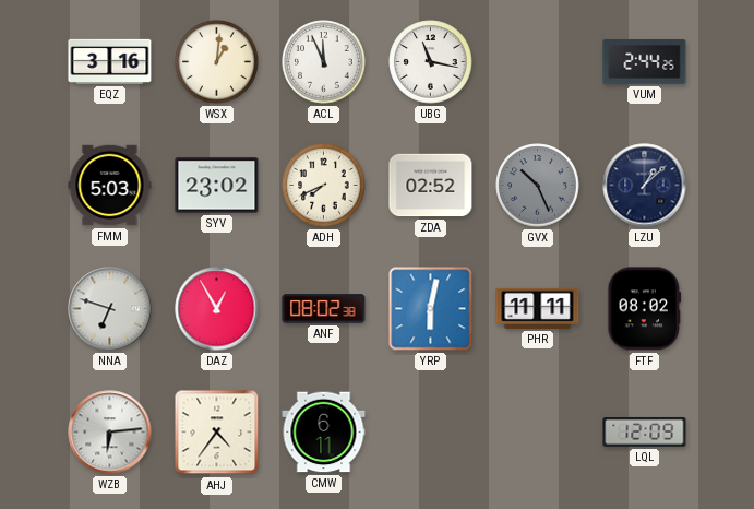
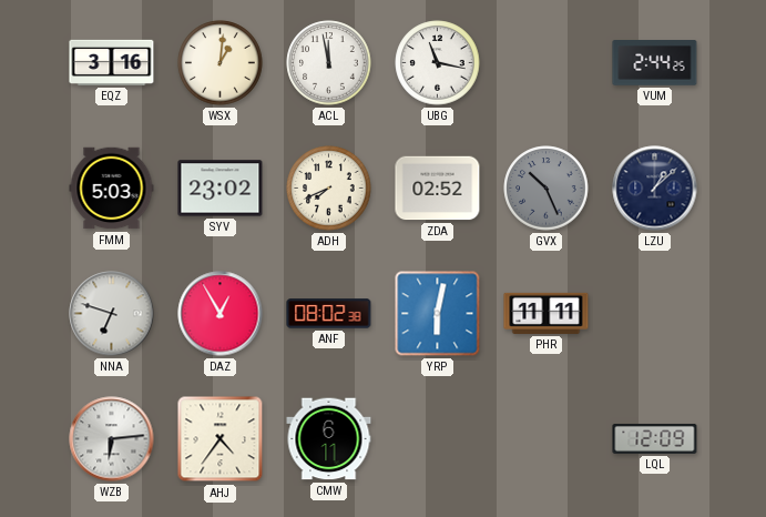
ACL: 11:56 -> 11:58 (329, 63)
FTF: 08:02 -> none (645, 309)
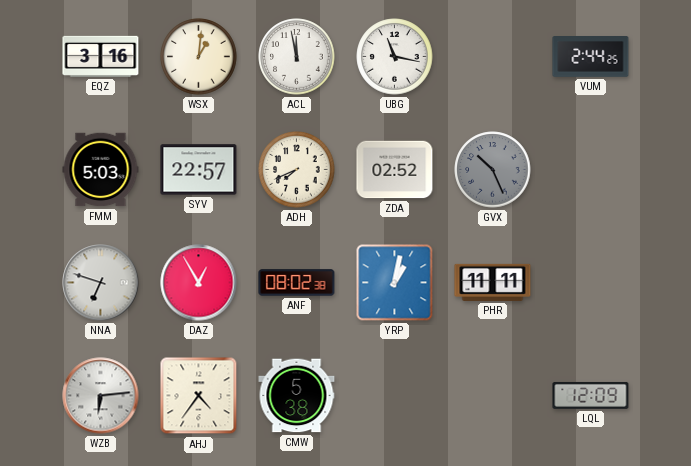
SYV: 23:02 -> 22:57 (199, 170)
LZU: 1:08 -> none (655, 189)
YRP: 6:02 -> 1:02 (395, 283)
CMW: 6:11 -> 5:38 (297, 396)
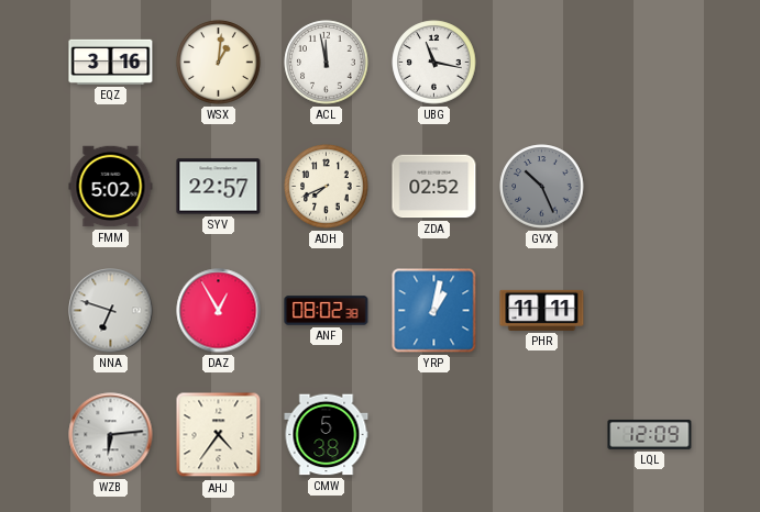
VUM: 2:44 -> none (591, 57)
FMM: 5:03 -> 5:02 (111, 187)
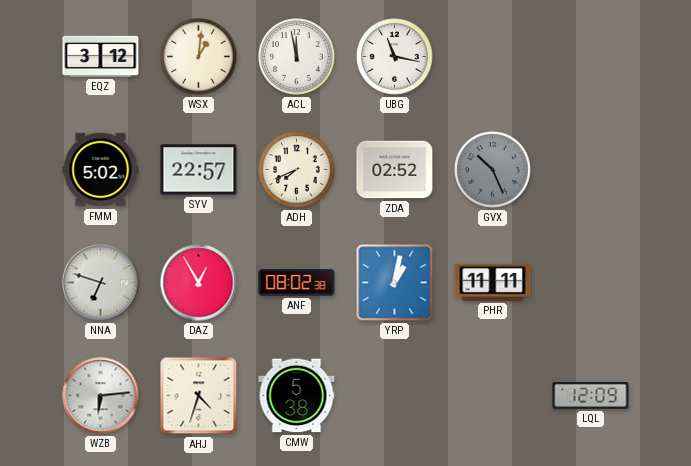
EQZ: 3:16 -> 3:12 (101, 56)
AHJ: 4:36 -> 4:33 (199, 396)
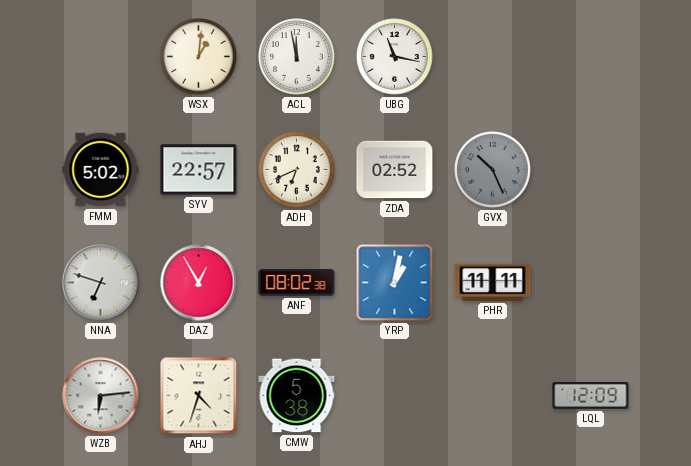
EQZ: 3:12 -> none (101, 56)
ADH: 7:41 -> 6:41 (297, 170)
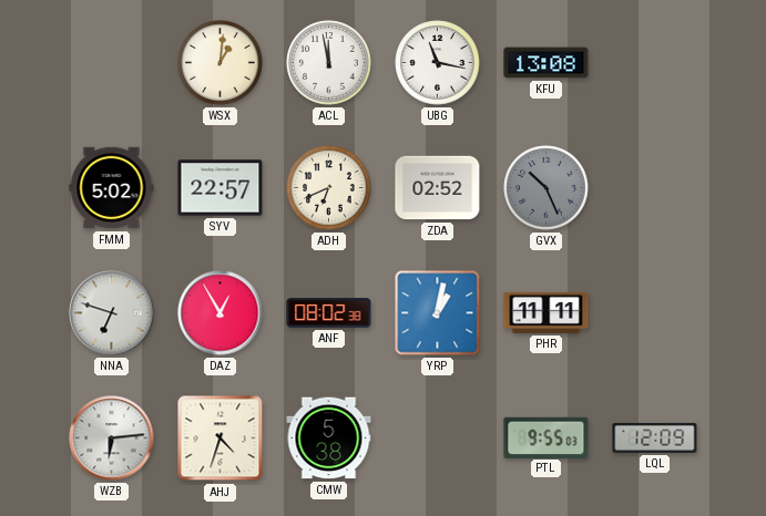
KFU: none -> 13:08 (547, 63)
PTL: none -> 9:55 (547, 437)
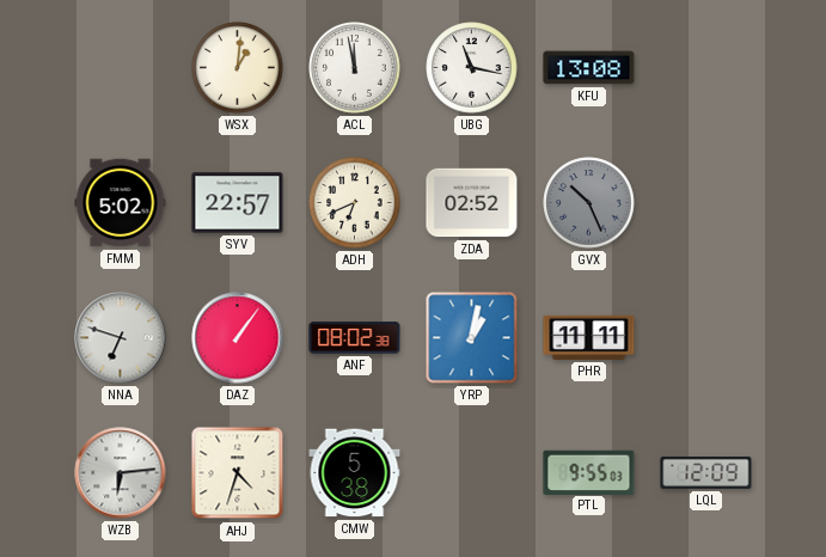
DAZ: 12:55 -> 1:06 (238, 338)
